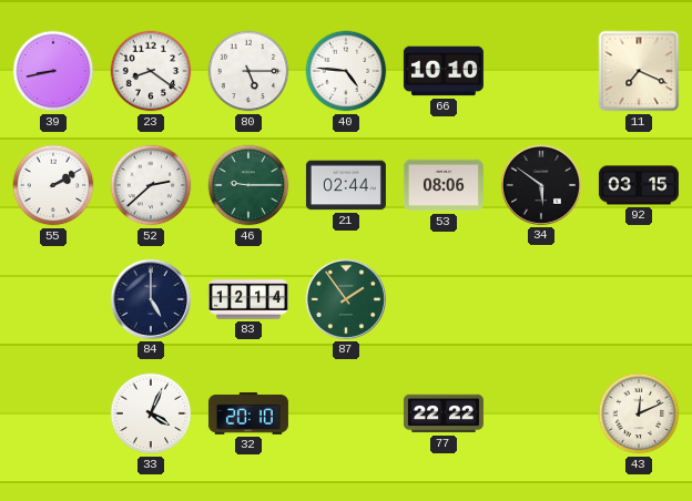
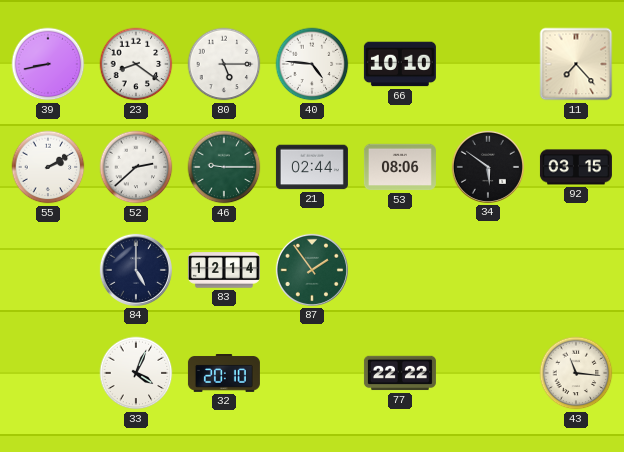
11: 7:19 -> 7:23 (576, 64)
43: 12:11 -> 11:16 (576, 373)
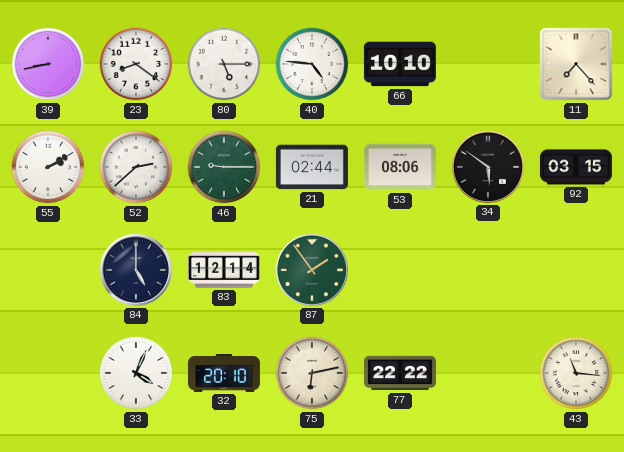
75: none -> 6:13 (312, 373)
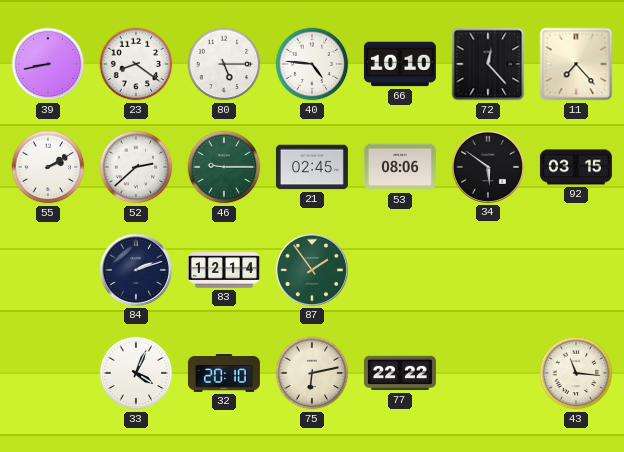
72: none -> 12:23 (488, 64)
21: 02:44 -> 02:45 (312, 167)
84: 5:00 -> 2:12 (136, 270)
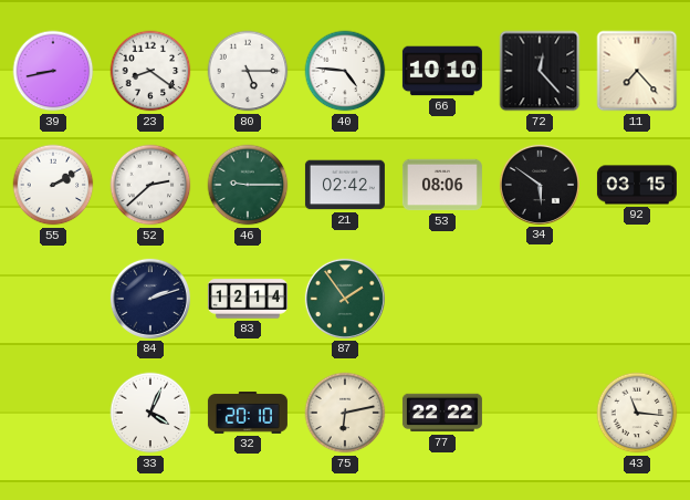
21: 02:45 -> 02:42 (345, 185)
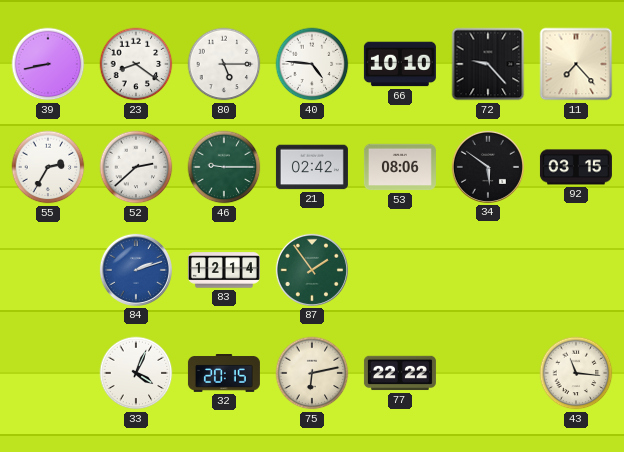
72: 12:23 -> 9:23 (488, 64)
55: 2:10 -> 2:35 (48, 167)
84 dial: navy -> blue (136, 270)
32: 20:10 -> 20:15 (224, 374)
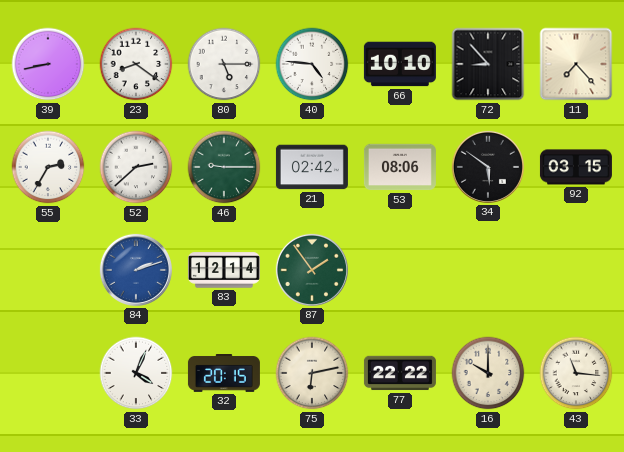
72: 9:23 -> 8:53 (488, 64)
16: none -> 10:00 (488, 373)
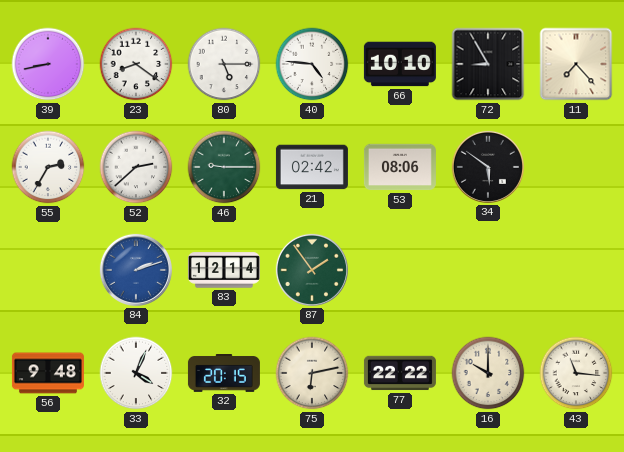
72: 8:53 -> 8:55 (488, 64)
92: 03:15 -> none (576, 167)
56: none -> 9:48 (48, 373)
